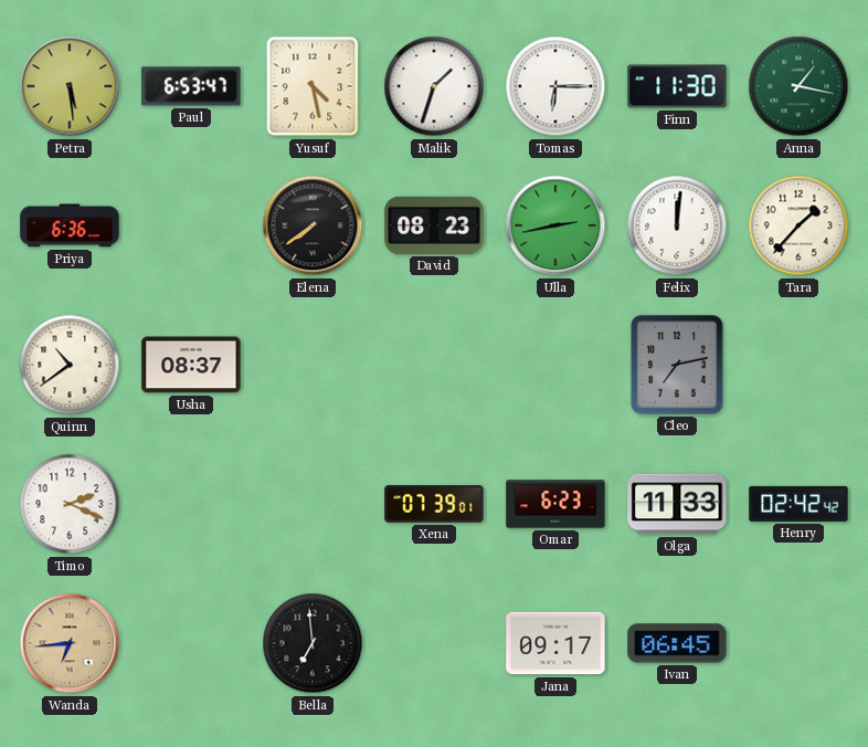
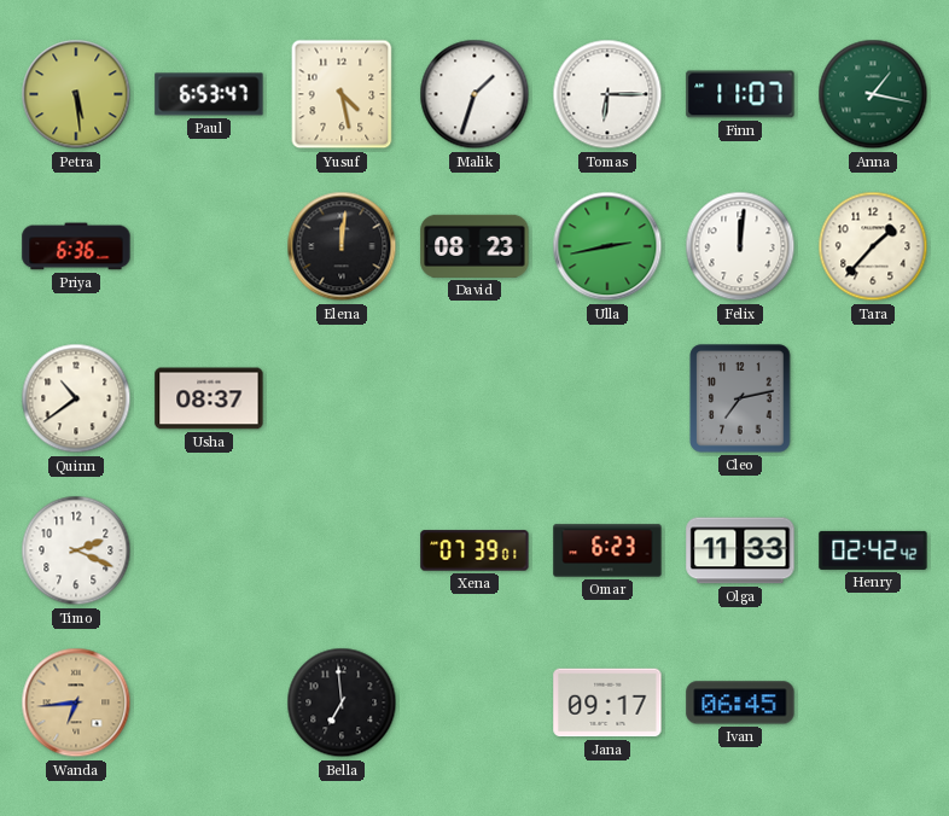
Finn: 11:30 -> 11:07 (740, 94)
Elena: 7:39 -> 12:01 (342, 246)
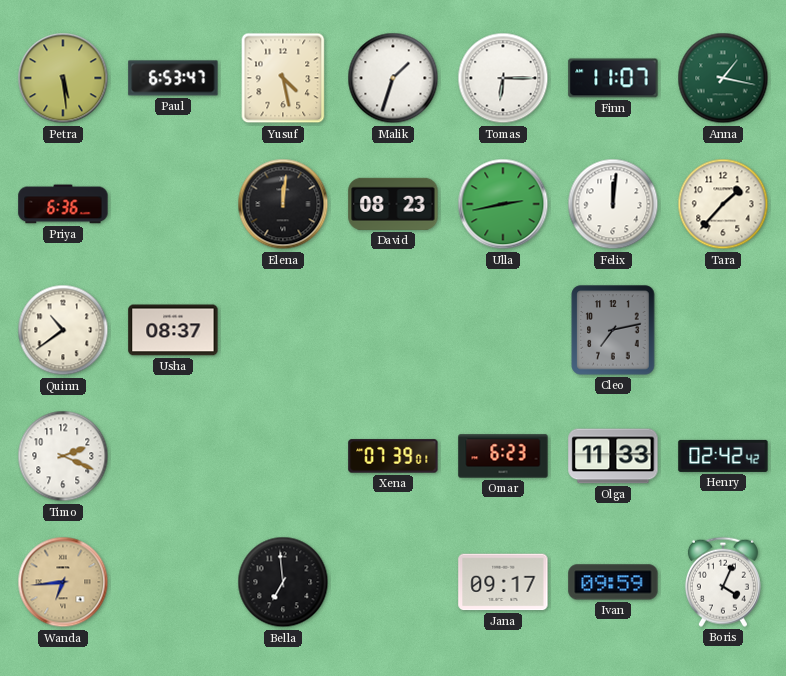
Ivan: 06:45 -> 09:59 (613, 582)
Boris: none -> 4:04 (723, 582)
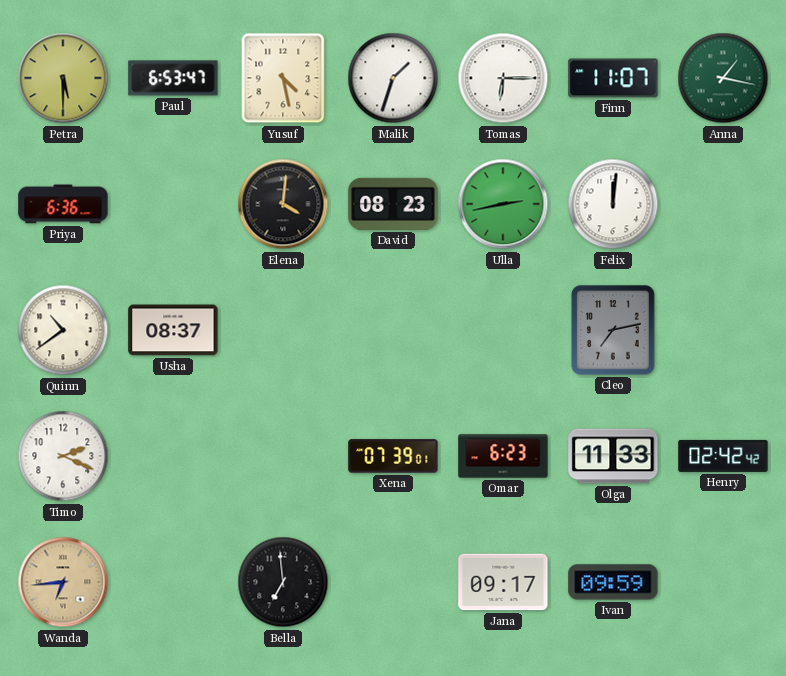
Petra: 5:29 -> 5:30 (63, 78)
Elena: 12:01 -> 4:01 (283, 204)
Tara: 1:37 -> none (723, 204)
Boris: 4:04 -> none (723, 582)
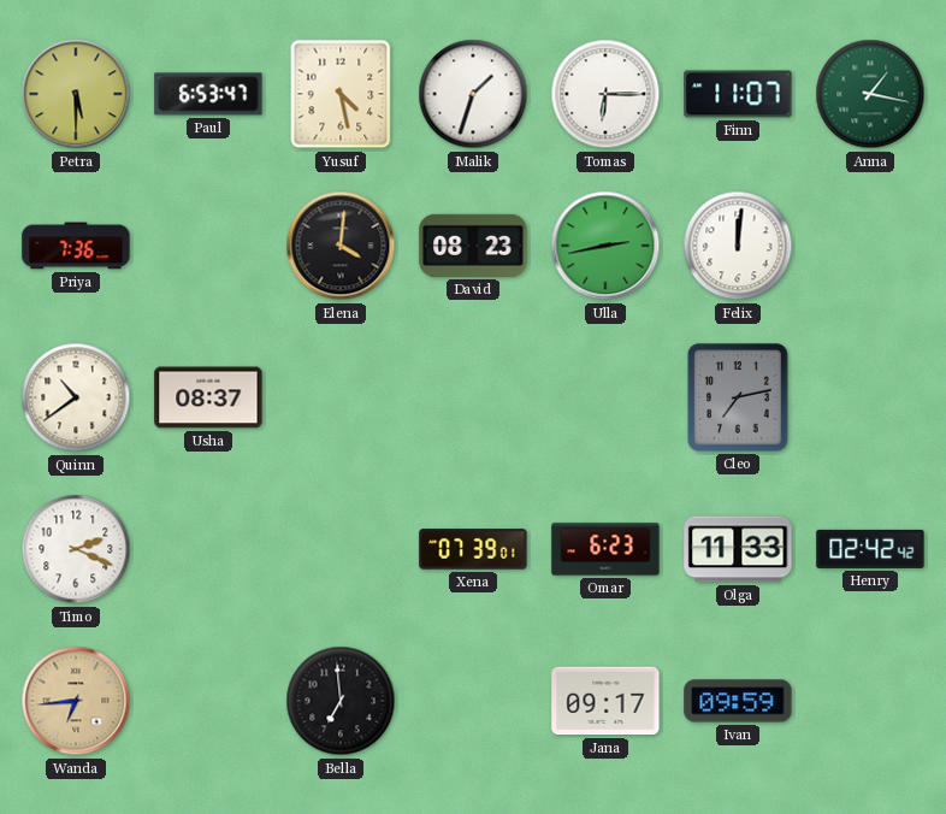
Priya: 6:36 -> 7:36 (76, 246)
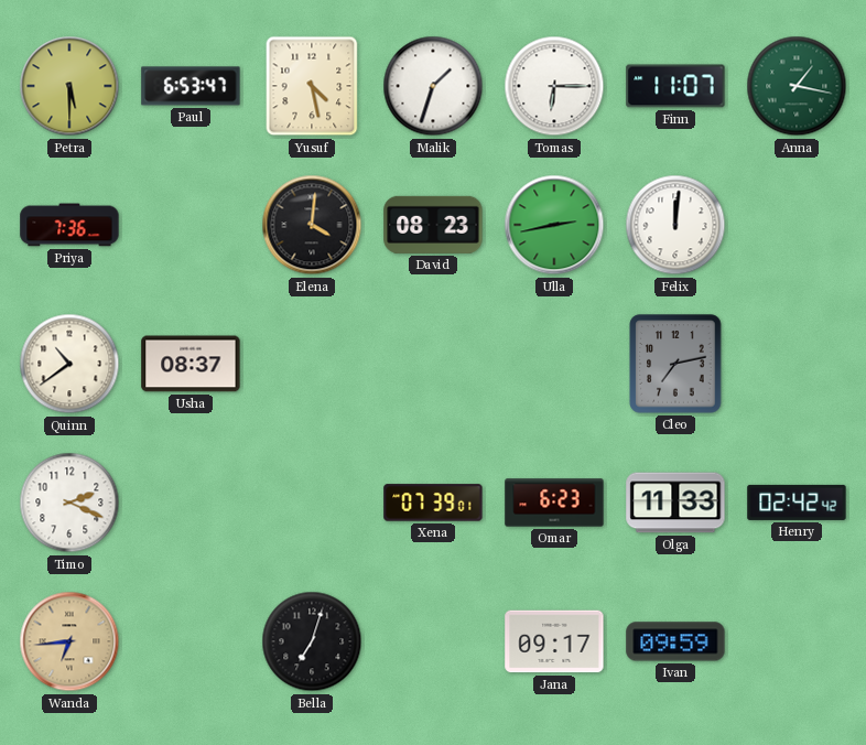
Bella: 6:59 -> 7:03 (312, 641)
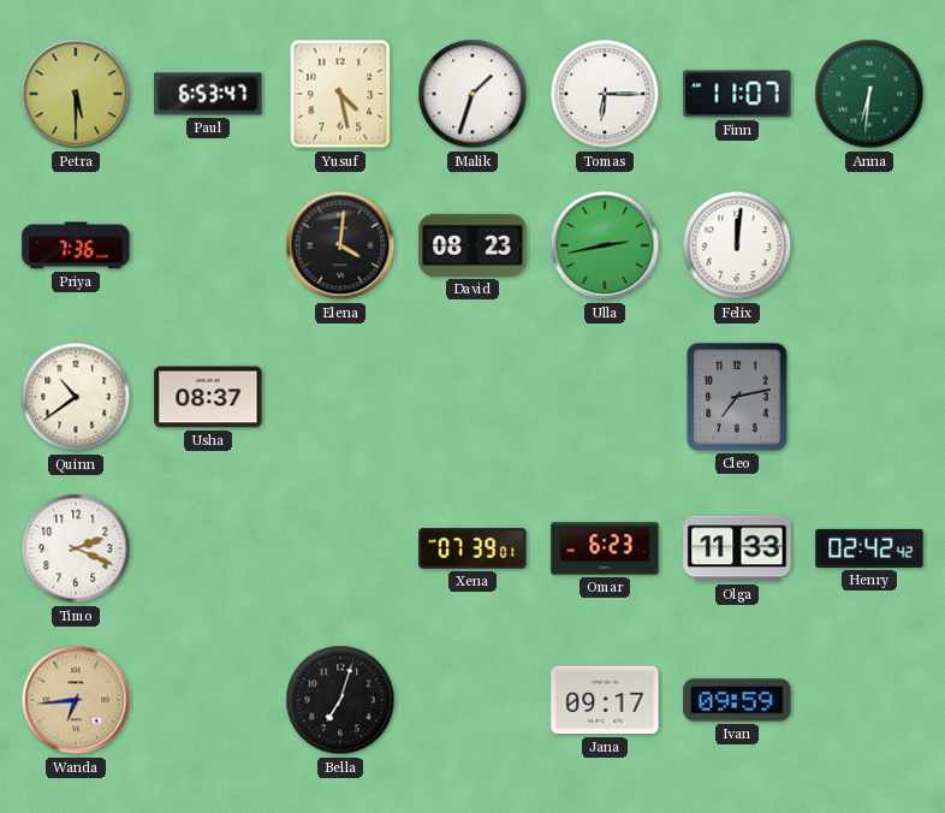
Anna: 1:17 -> 6:31 (869, 94)
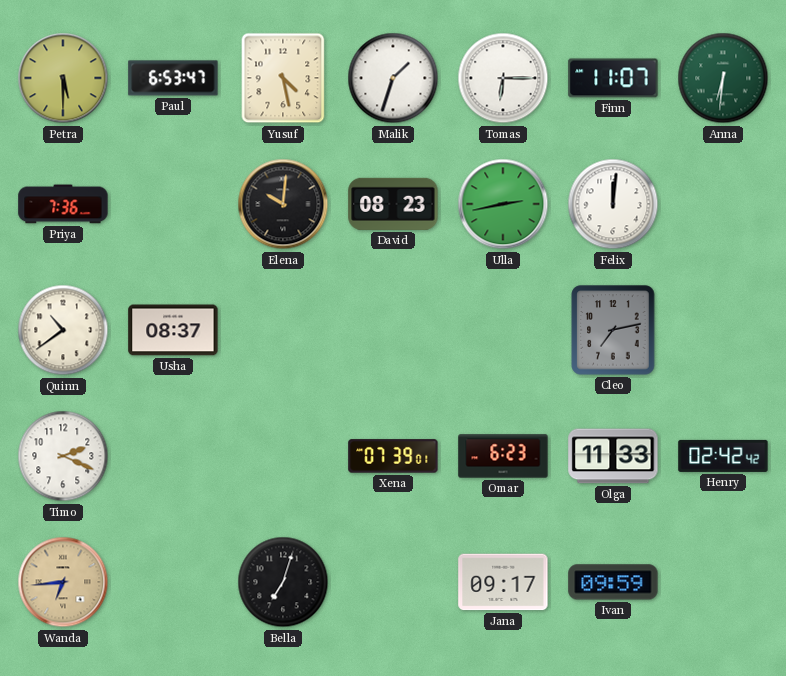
Elena: 4:01 -> 10:01 (283, 204)
